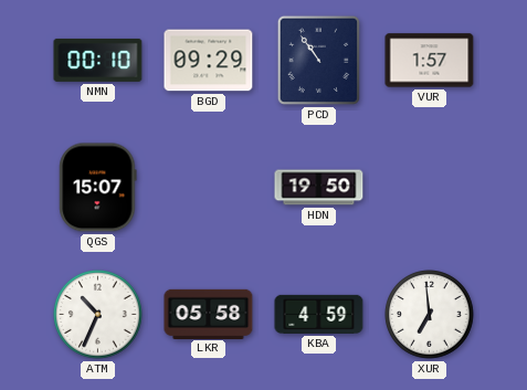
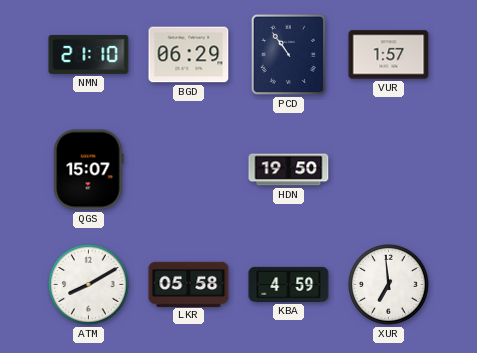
NMN: 00:10 -> 21:10 (89, 54)
BGD: 09:29 -> 06:29 (189, 55)
ATM: 10:34 -> 8:10 (89, 285)
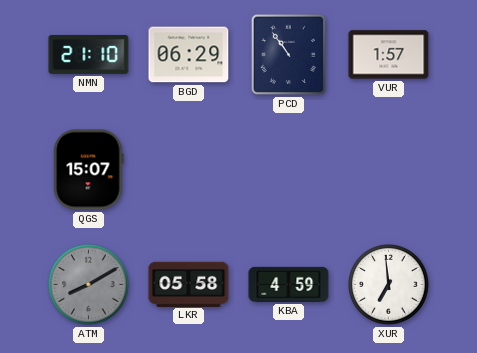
HDN: 19:50 -> none (289, 170)
ATM dial: white -> grey (89, 285)
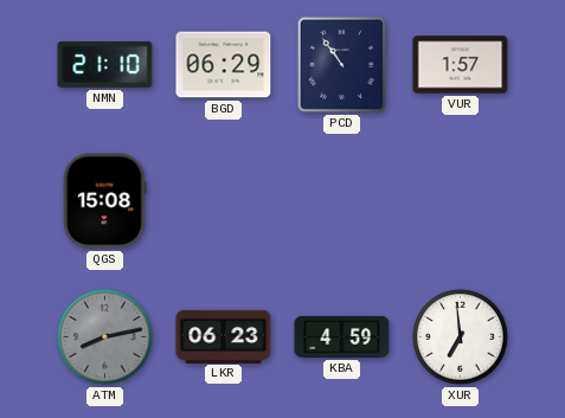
QGS: 15:07 -> 15:08 (105, 201)
ATM: 8:10 -> 8:13 (105, 337)
LKR: 05:58 -> 06:23 (224, 336)
